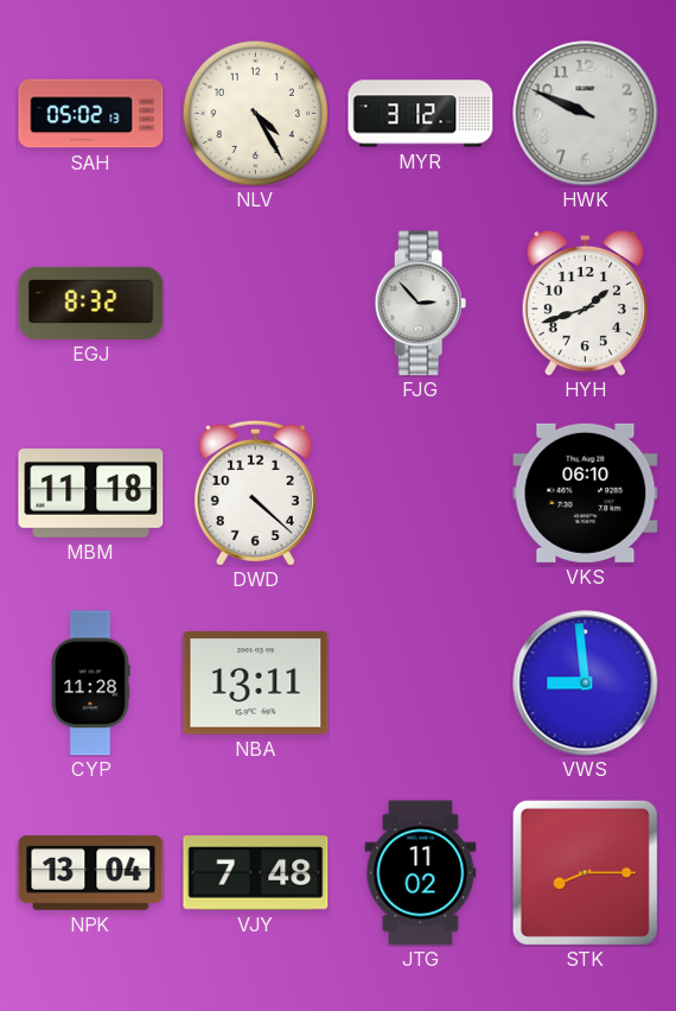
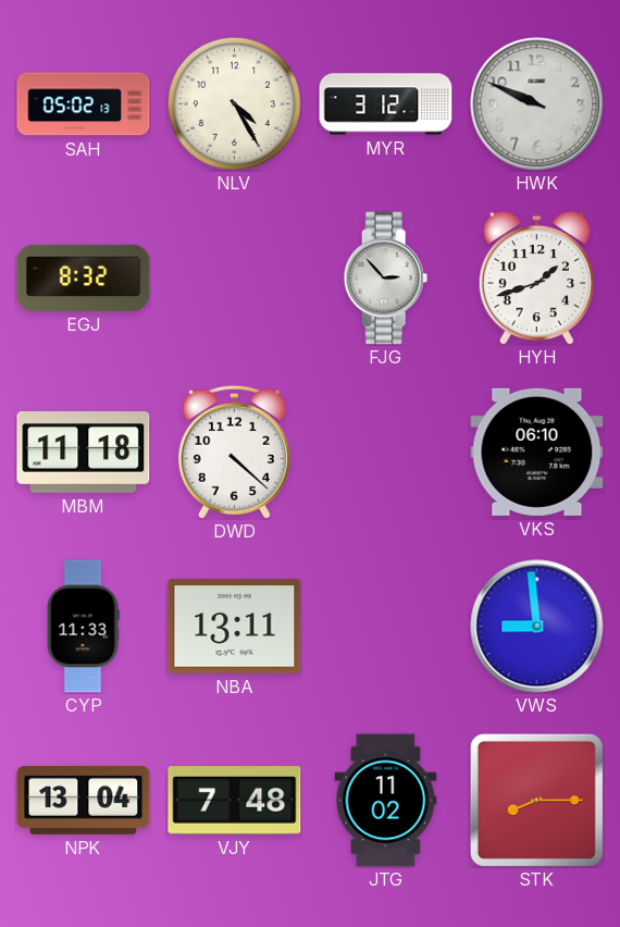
CYP: 11:28 -> 11:33 (83, 627)
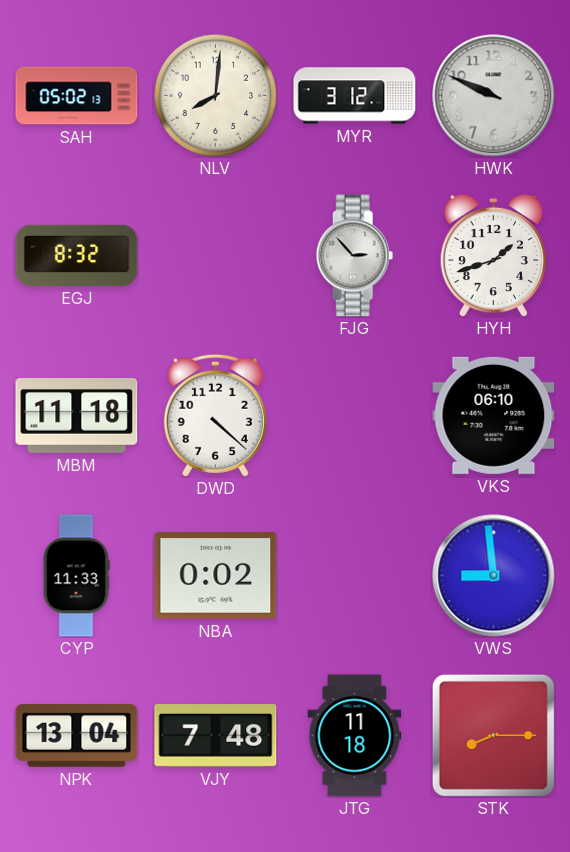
NLV: 4:25 -> 8:01 (215, 95)
NBA: 13:11 -> 0:02 (216, 576)
JTG: 11:02 -> 11:18 (355, 736)
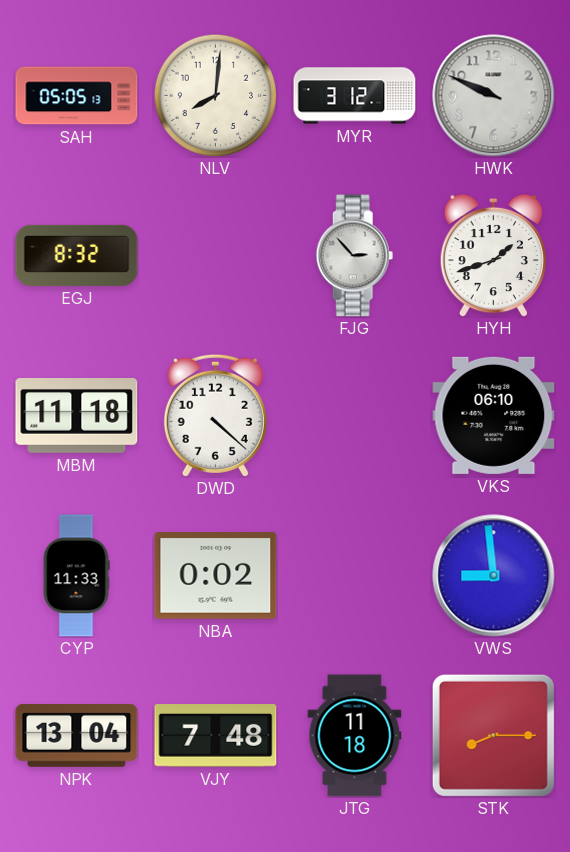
SAH: 05:02 -> 05:05 (77, 96)
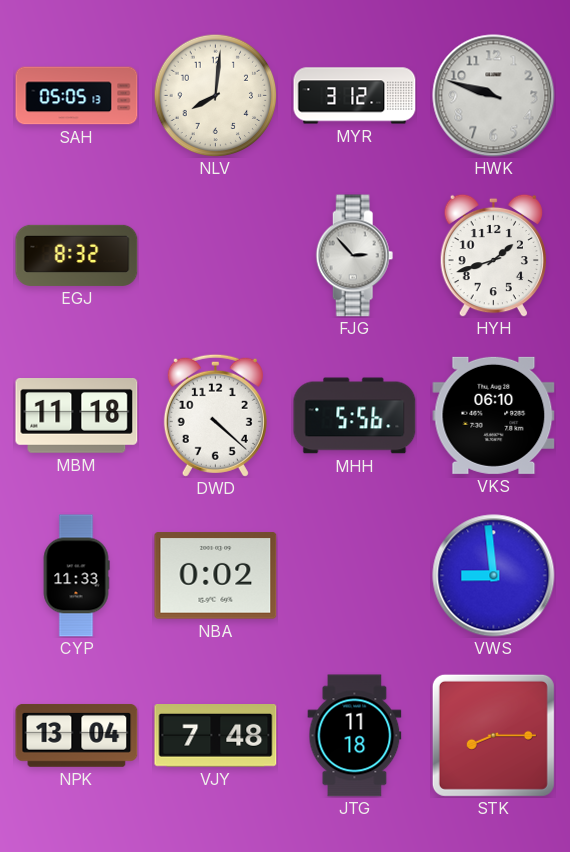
HWK: 9:49 -> 9:48 (494, 96)
MHH: none -> 5:56 (355, 416)
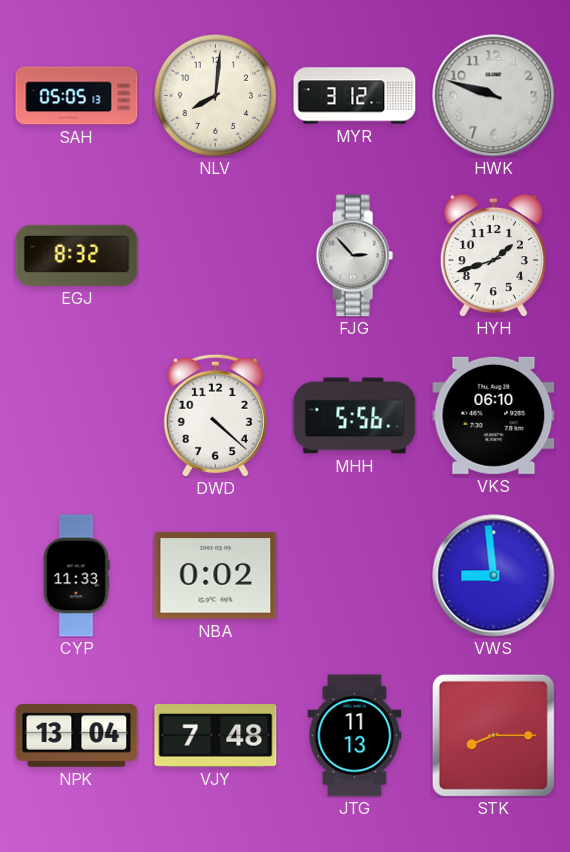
MBM: 11:18 -> none (77, 416)
JTG: 11:18 -> 11:13 (355, 736)
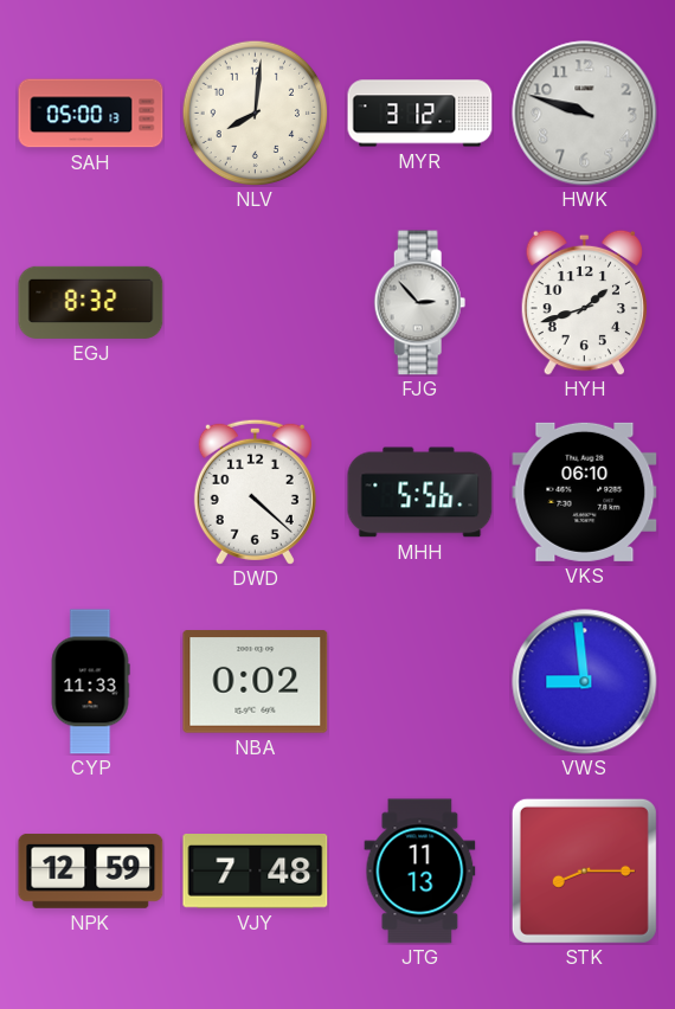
SAH: 05:05 -> 05:00 (91, 114)
NPK: 13:04 -> 12:59 (91, 870)
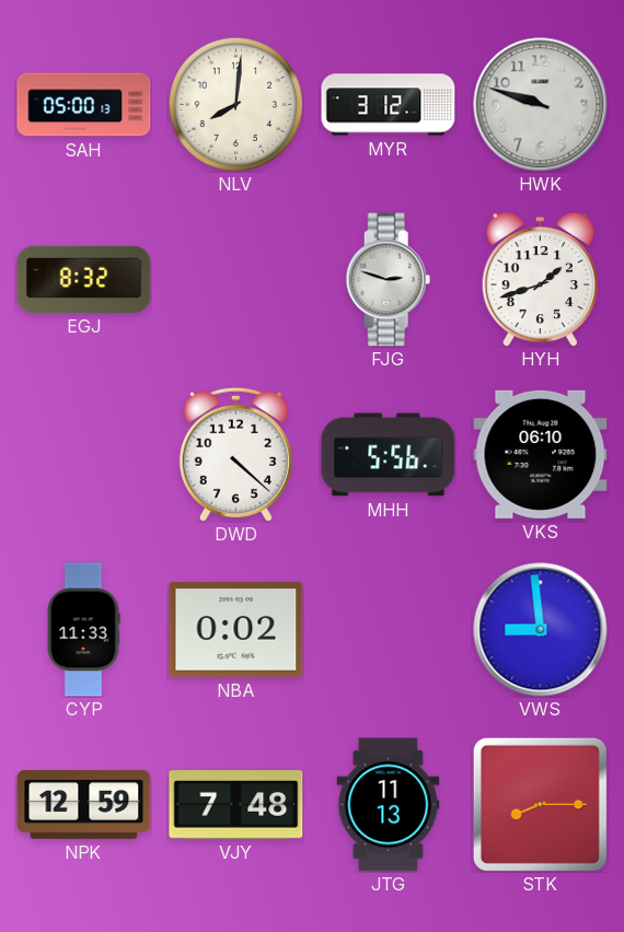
FJG: 2:53 -> 2:48 (389, 280)
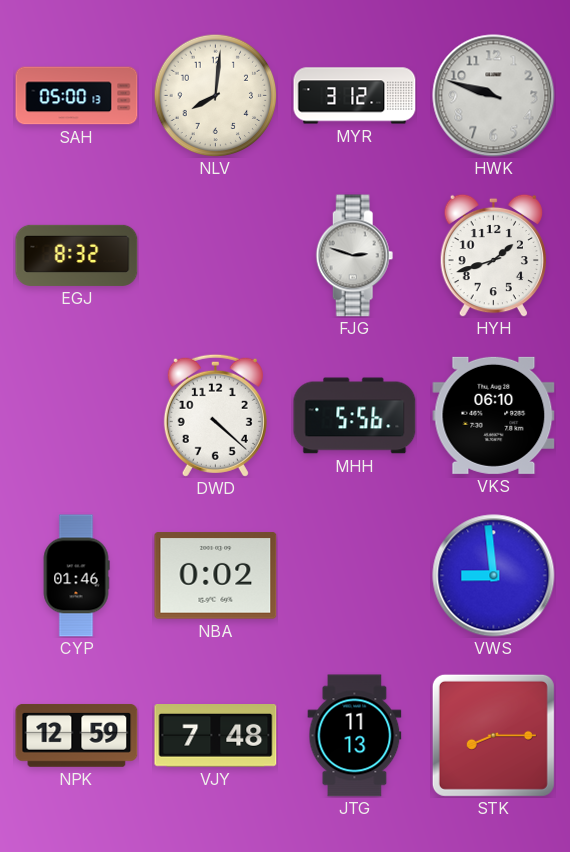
CYP: 11:33 -> 01:46 (76, 576)
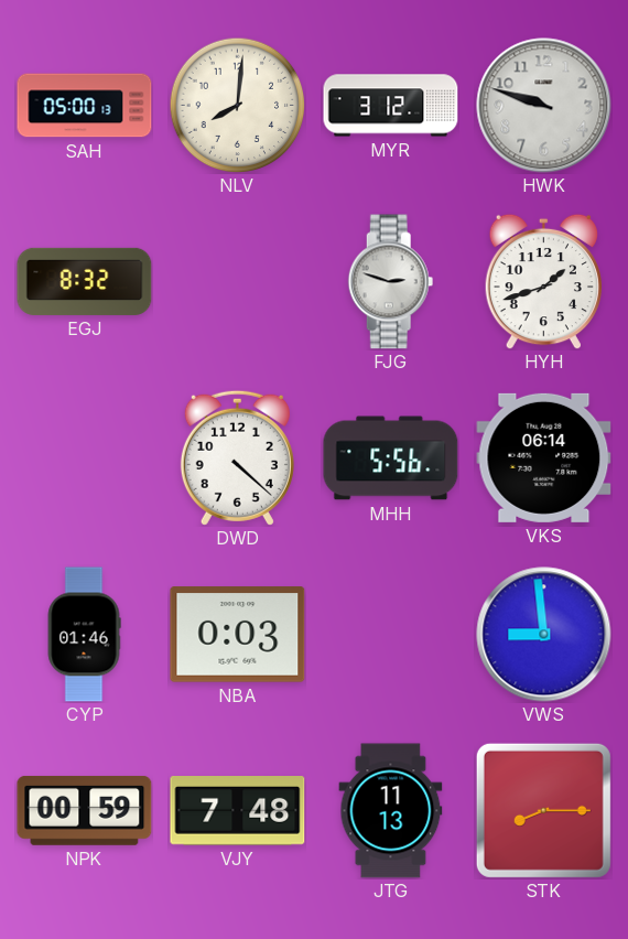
VKS: 06:10 -> 06:14 (544, 457)
NBA: 0:02 -> 0:03 (238, 635)
NPK: 12:59 -> 00:59 (85, 810)
